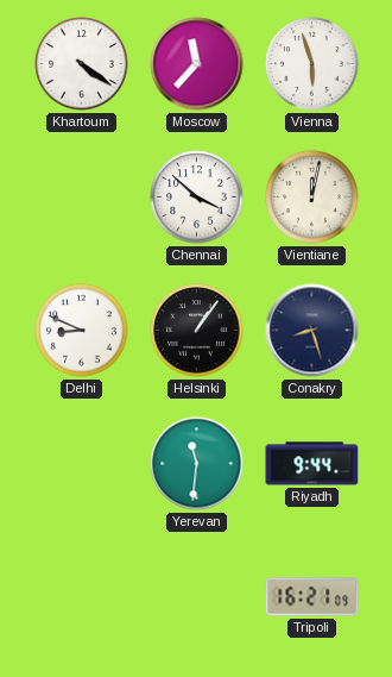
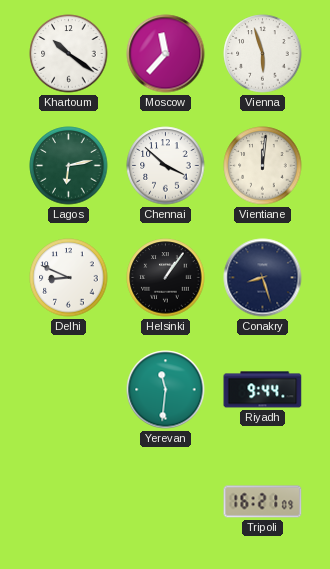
Khartoum: 4:21 -> 10:21 (69, 54)
Lagos: none -> 6:13 (69, 166)
Vientiane: 12:02 -> 12:01 (263, 166)
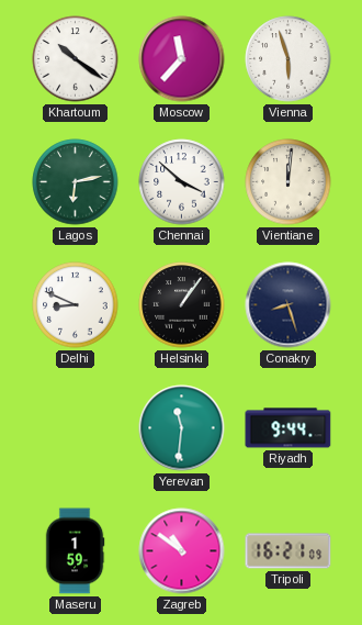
Maseru: none -> 1:59 (75, 551)
Zagreb: none -> 10:51 (182, 551)
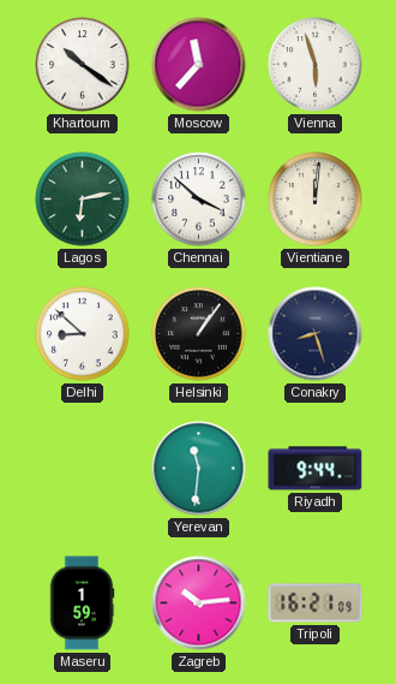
Delhi: 8:49 -> 8:52 (83, 334)
Zagreb: 10:51 -> 10:14 (199, 603)
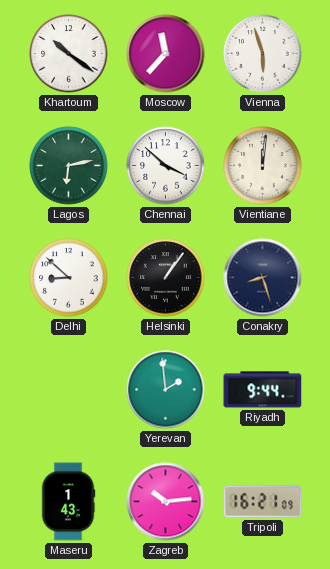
Yerevan: 11:31 -> 1:59 (166, 390)
Maseru: 1:59 -> 1:43 (68, 502)
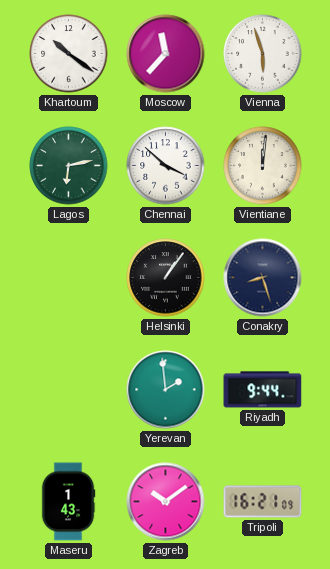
Delhi: 8:52 -> none (69, 278)
Zagreb: 10:14 -> 10:09 (166, 502)
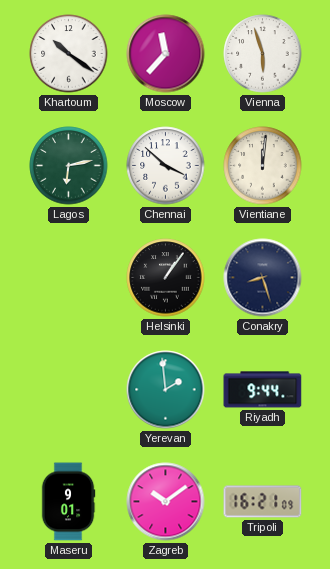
Maseru: 1:43 -> 9:01 (68, 502)
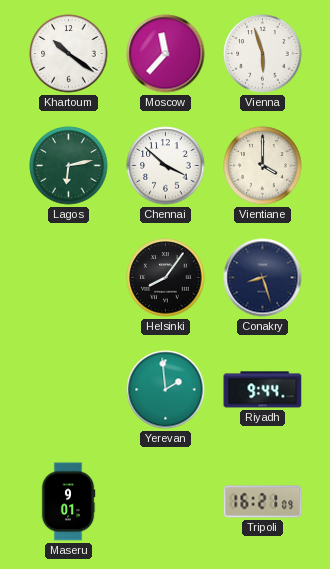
Vientiane: 12:01 -> 4:00 (263, 166)
Helsinki: 1:06 -> 8:06 (166, 278)
Zagreb: 10:09 -> none (166, 502)
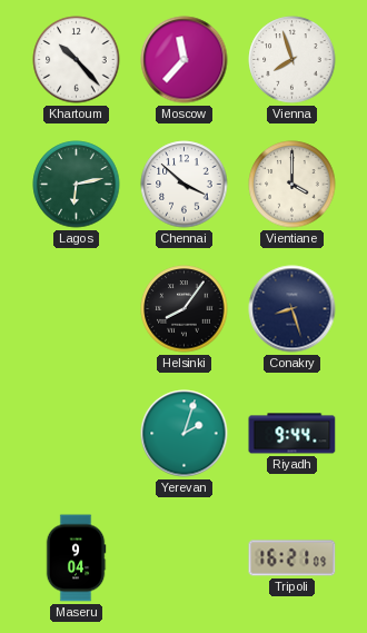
Khartoum: 10:21 -> 10:23 (77, 60)
Vienna: 5:57 -> 7:57 (292, 60)
Yerevan: 1:59 -> 2:03 (185, 434)
Maseru: 9:01 -> 9:04 (76, 558)
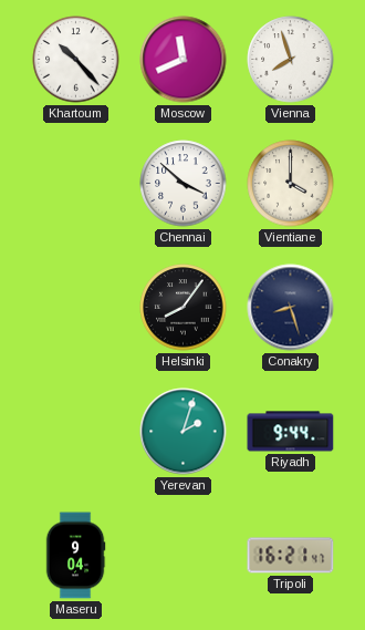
Moscow: 11:37 -> 11:41 (184, 60)
Lagos: 6:13 -> none (77, 185)
Tripoli: 16:21:09 -> 16:21:47 (291, 556)
